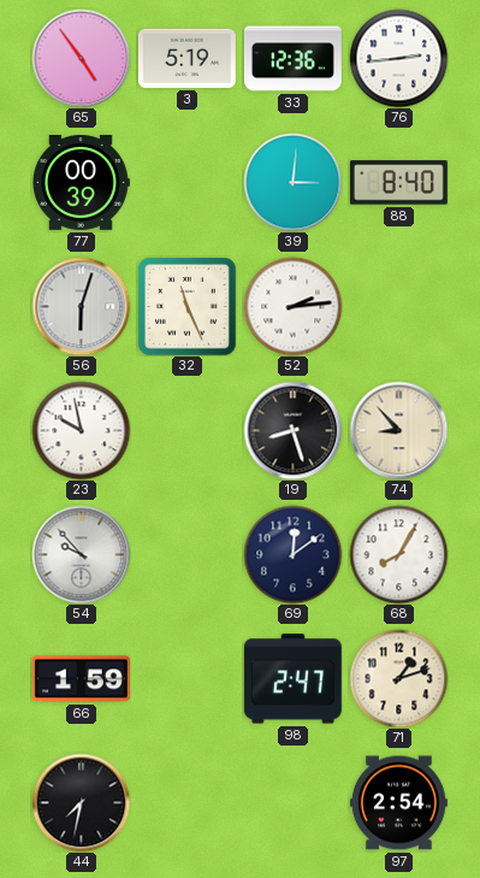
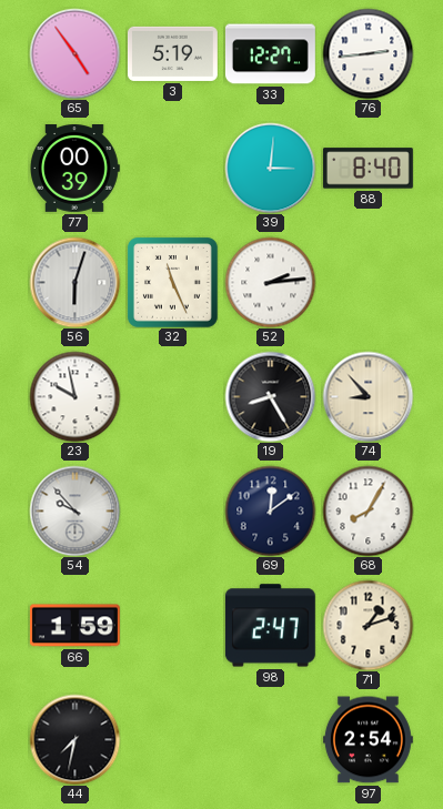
33: 12:36 -> 12:27 (270, 54)
19: 8:27 -> 8:25 (270, 396)
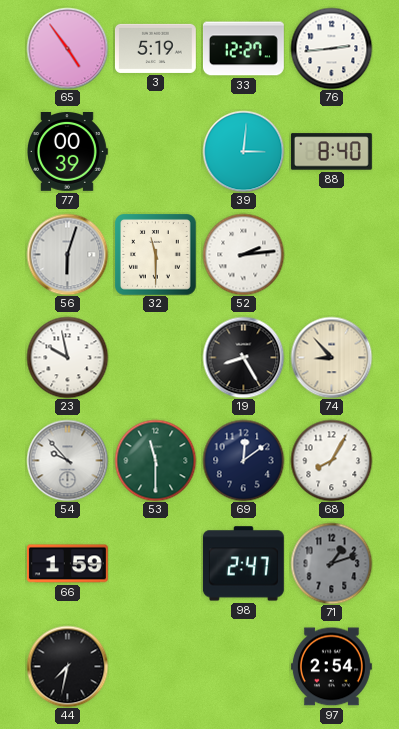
32: 11:26 -> 11:30 (156, 255)
53: none -> 11:30 (155, 460)
71 dial: cream -> grey (331, 563)
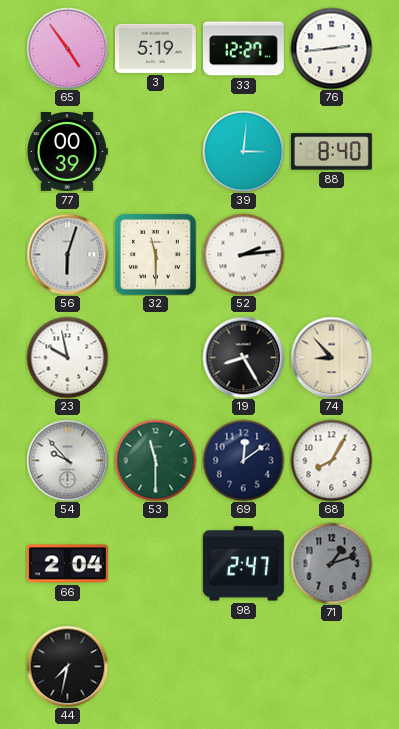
66: 1:59 -> 2:04 (67, 564)
97: 2:54 -> none (331, 667)
